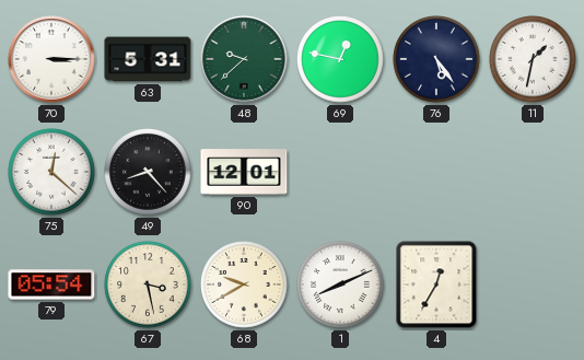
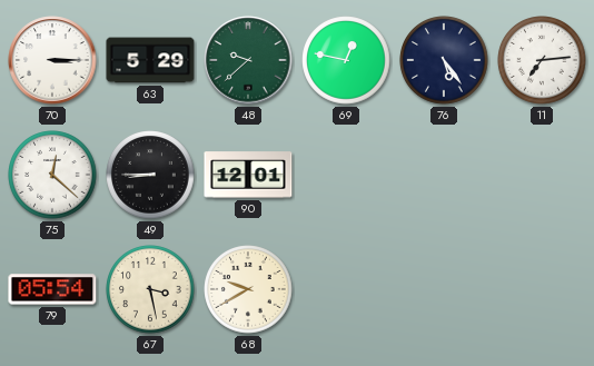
63: 5:31 -> 5:29 (150, 60)
11: 1:32 -> 7:14 (542, 60)
49: 8:23 -> 8:45 (150, 175)
1: 8:11 -> none (340, 284)
4: 12:35 -> none (436, 284)
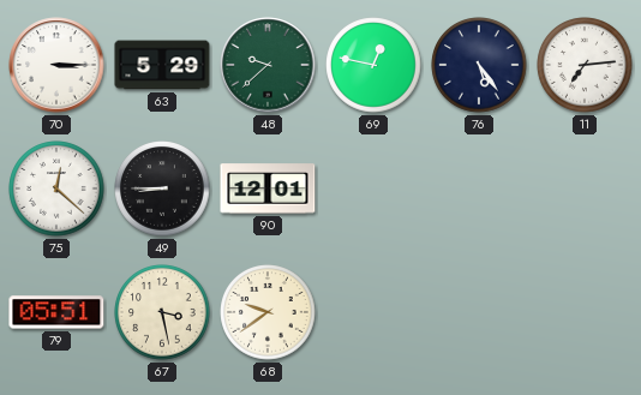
79: 05:54 -> 05:51 (56, 312)
68: 9:40 -> 9:39 (268, 312)
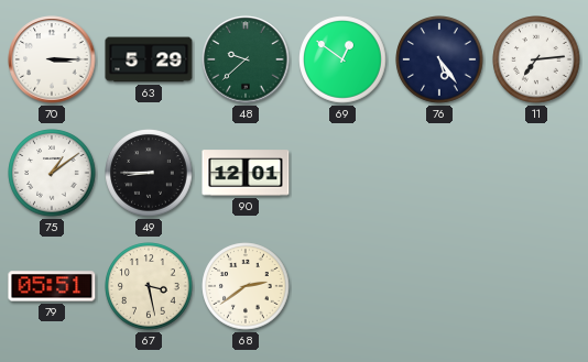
69: 12:47 -> 12:51 (342, 59)
75: 12:22 -> 1:09 (52, 173)
68: 9:39 -> 2:39 (246, 286)
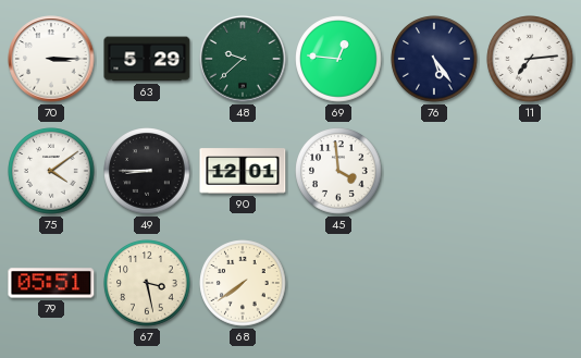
69: 12:51 -> 12:46 (338, 59)
75: 1:09 -> 4:09 (51, 171)
45: none -> 3:59 (338, 171)
68: 2:39 -> 7:39 (243, 283)
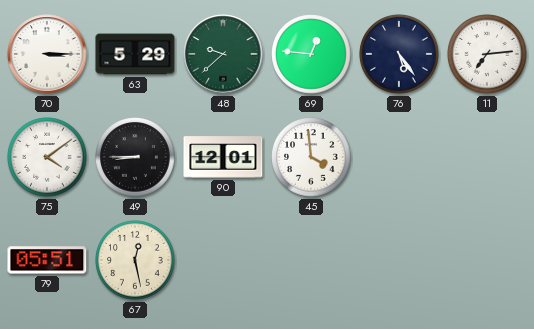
67: 3:28 -> 12:28 (135, 260)
68: 7:39 -> none (243, 283)
